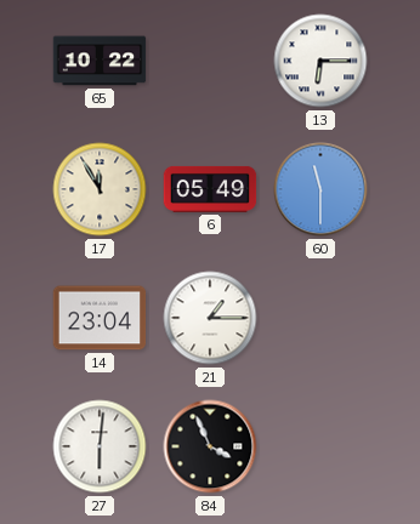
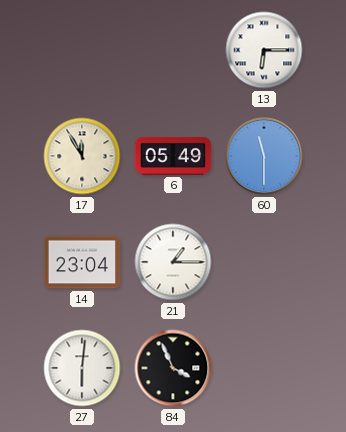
65: 10:22 -> none (100, 61)
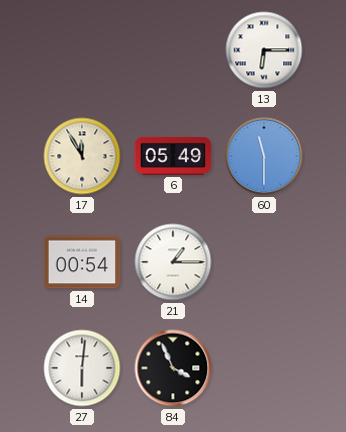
14: 23:04 -> 00:54 (82, 262)
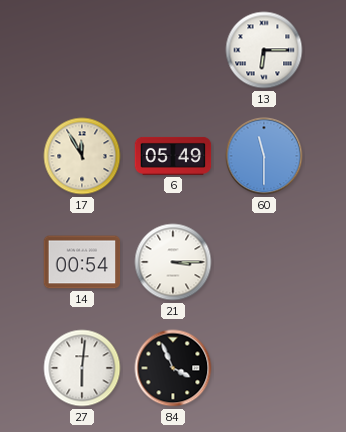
21: 1:15 -> 3:15 (173, 262)
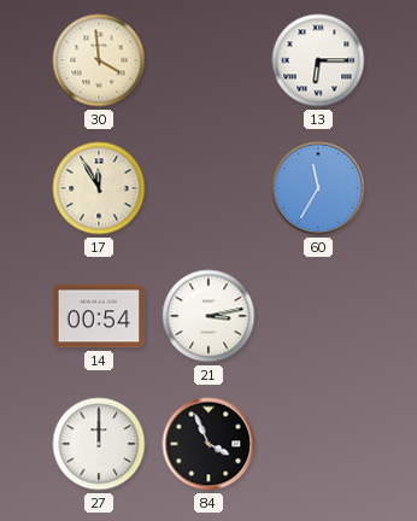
30: none -> 3:59 (99, 60)
6: 05:49 -> none (173, 156)
60: 11:30 -> 11:35 (318, 188)
21: 3:15 -> 3:13 (208, 316)
27: 6:01 -> 12:00 (99, 444)
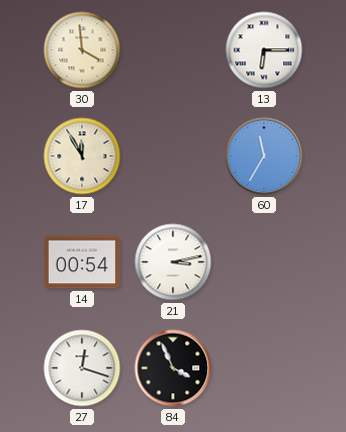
27: 12:00 -> 12:18 (82, 368)
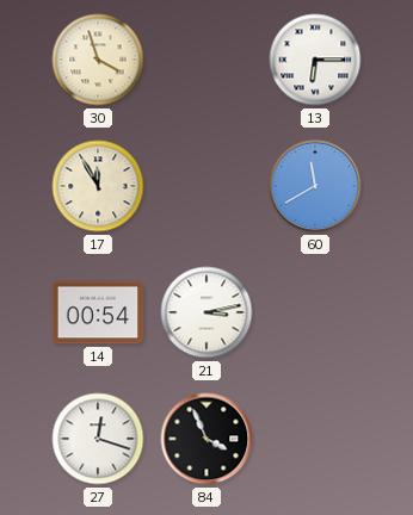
30: 3:59 -> 3:57 (98, 60)
60: 11:35 -> 11:40 (315, 186)
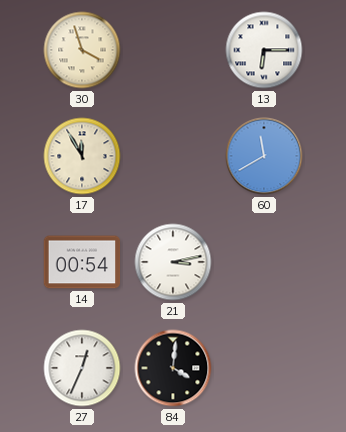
27: 12:18 -> 12:34 (82, 368)
84: 3:56 -> 4:01 (173, 368)
